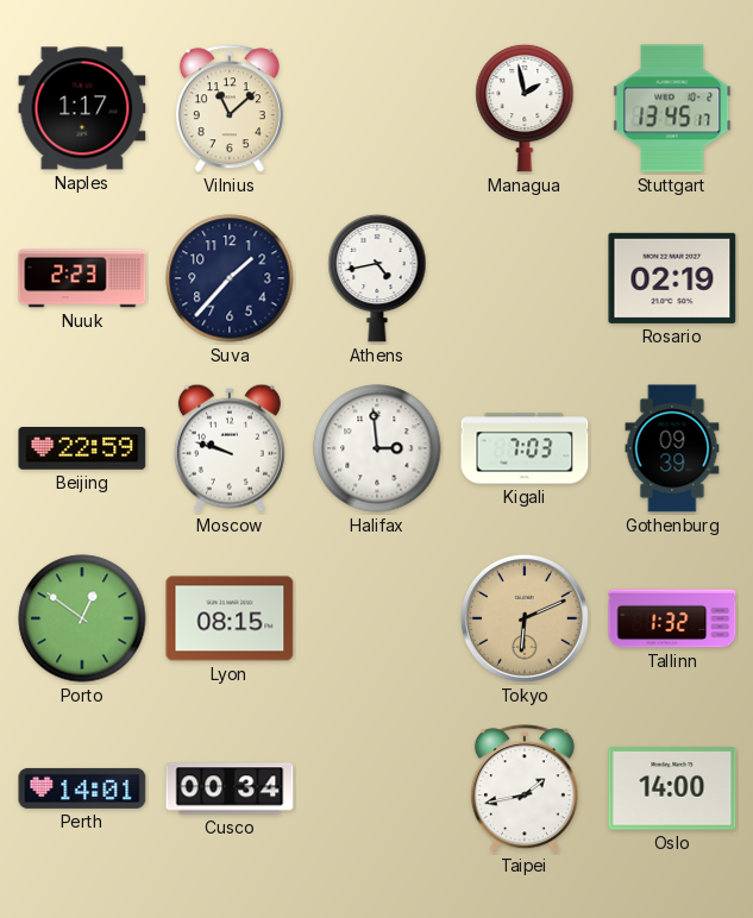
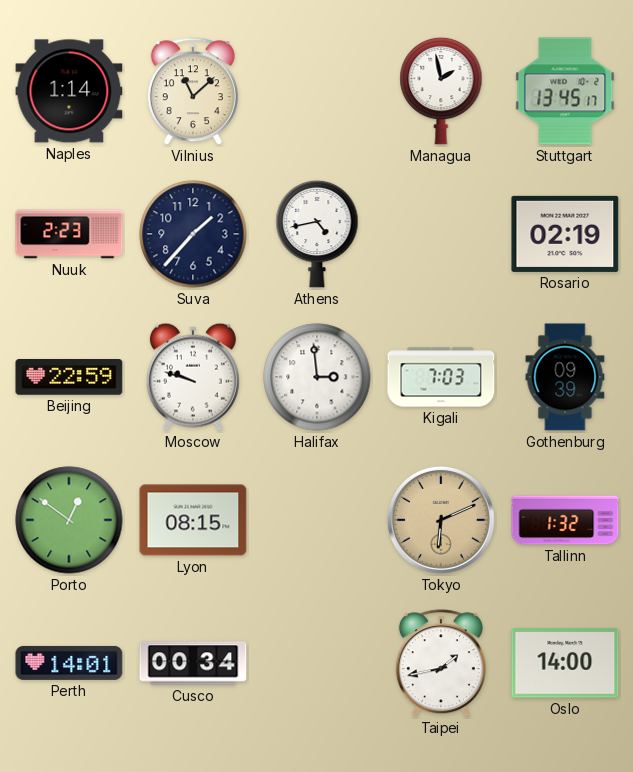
Naples: 1:17 -> 1:14 (69, 91)
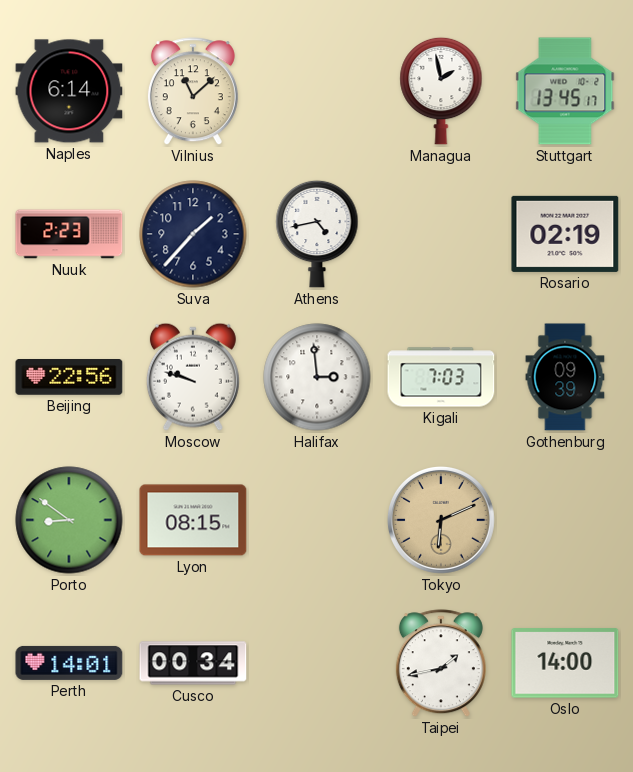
Naples: 1:14 -> 6:14 (69, 91)
Beijing: 22:59 -> 22:56 (69, 378)
Porto: 12:51 -> 8:51 (69, 520)
Tallinn: 1:32 -> none (565, 520)
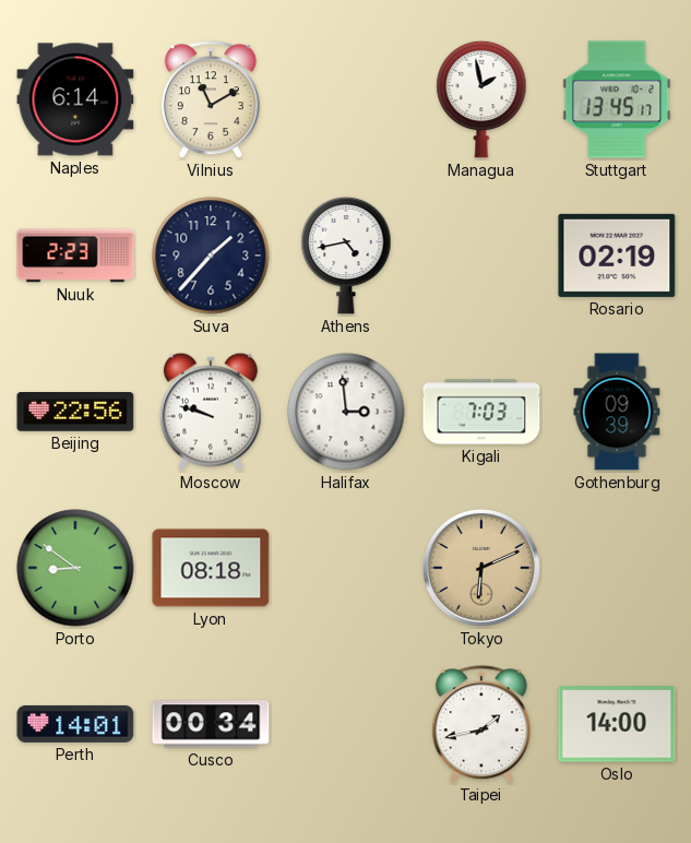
Vilnius: 11:08 -> 11:10 (211, 100)
Lyon: 08:15 -> 08:18 (211, 568)
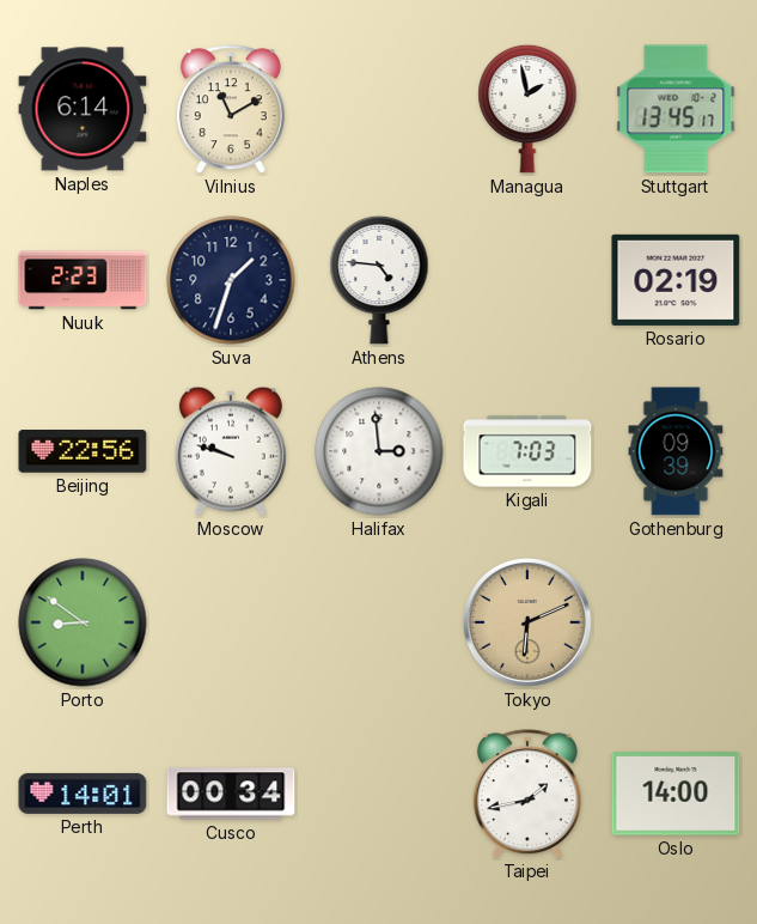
Suva: 1:37 -> 1:33 (231, 280)
Athens: 4:43 -> 4:46 (379, 280)
Lyon: 08:18 -> none (211, 568)
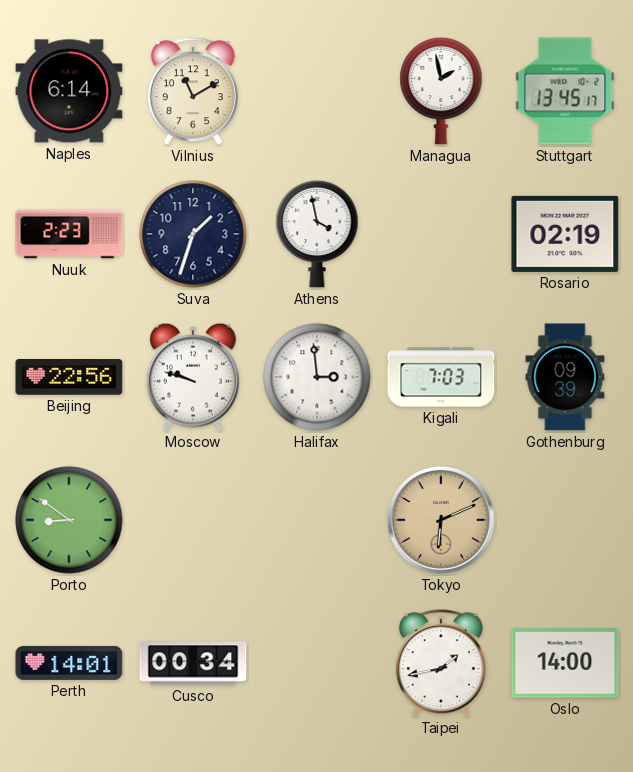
Athens: 4:46 -> 3:58 (317, 234)
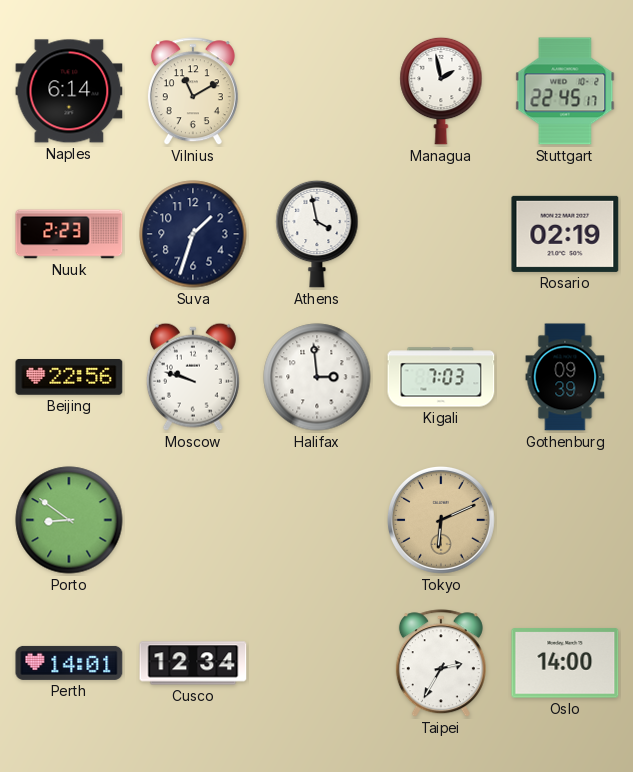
Stuttgart: 13:45 -> 22:45 (565, 91)
Cusco: 00:34 -> 12:34 (193, 663)
Taipei: 1:43 -> 2:35 (441, 664)
